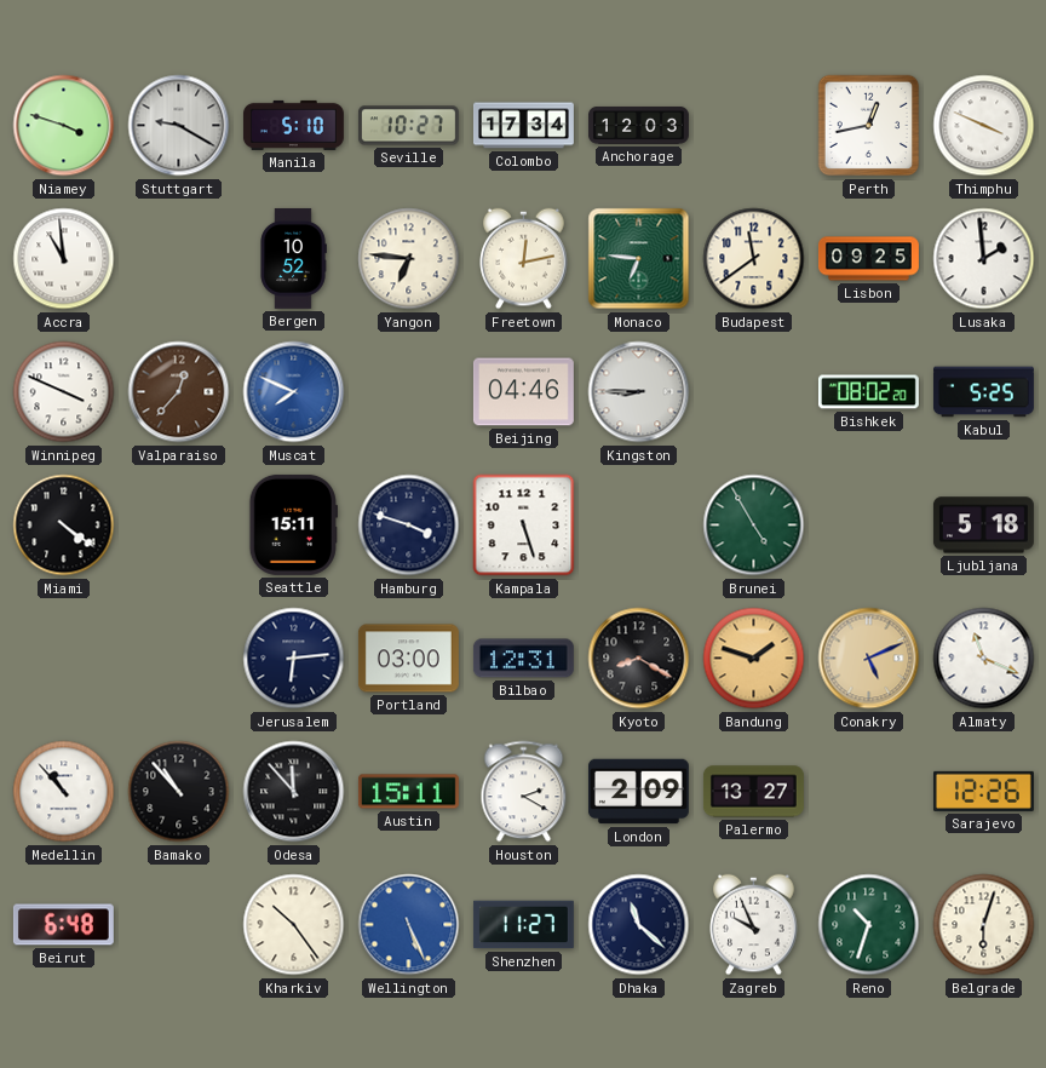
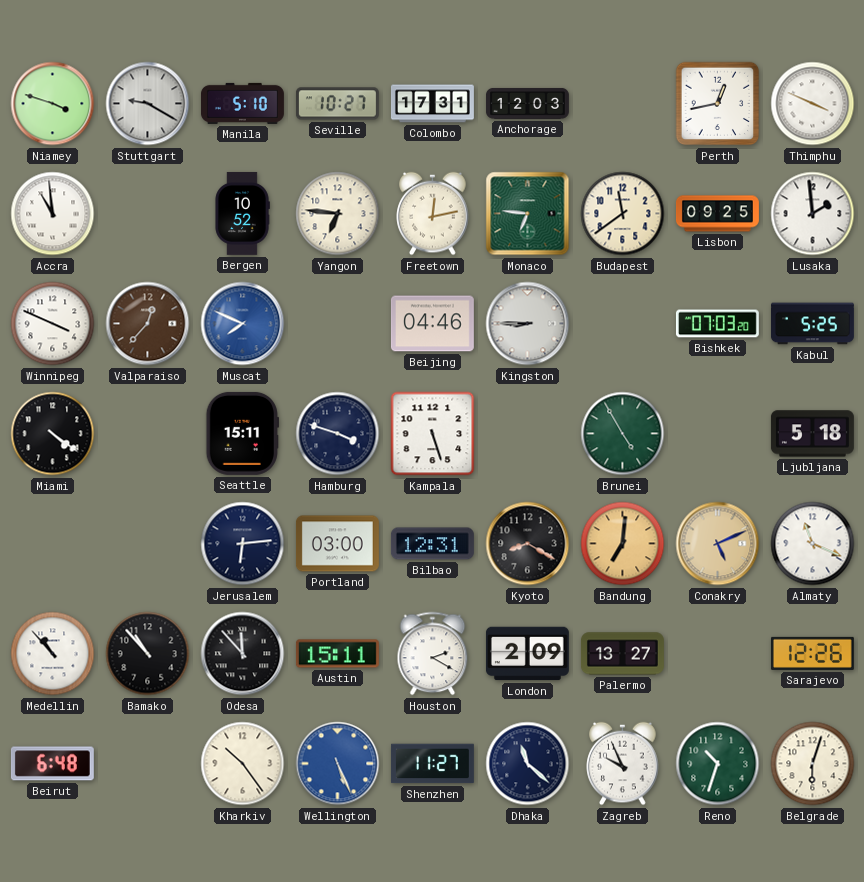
Colombo: 17:34 -> 17:31 (432, 104)
Bishkek: 08:02 -> 07:03 (717, 324)
Bandung: 1:48 -> 7:01 (623, 544)
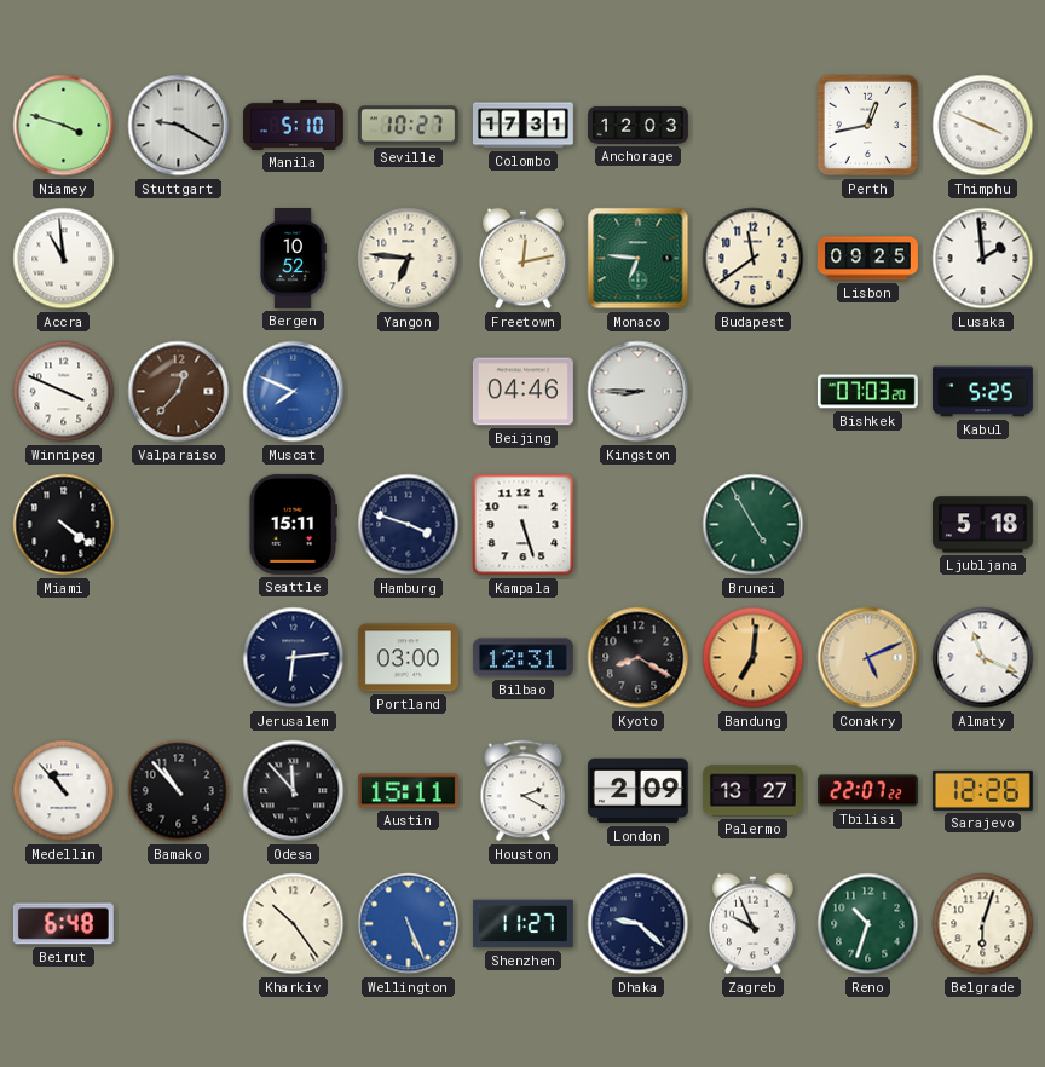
Tbilisi: none -> 22:07 (867, 791)
Dhaka: 11:22 -> 9:22 (639, 924)
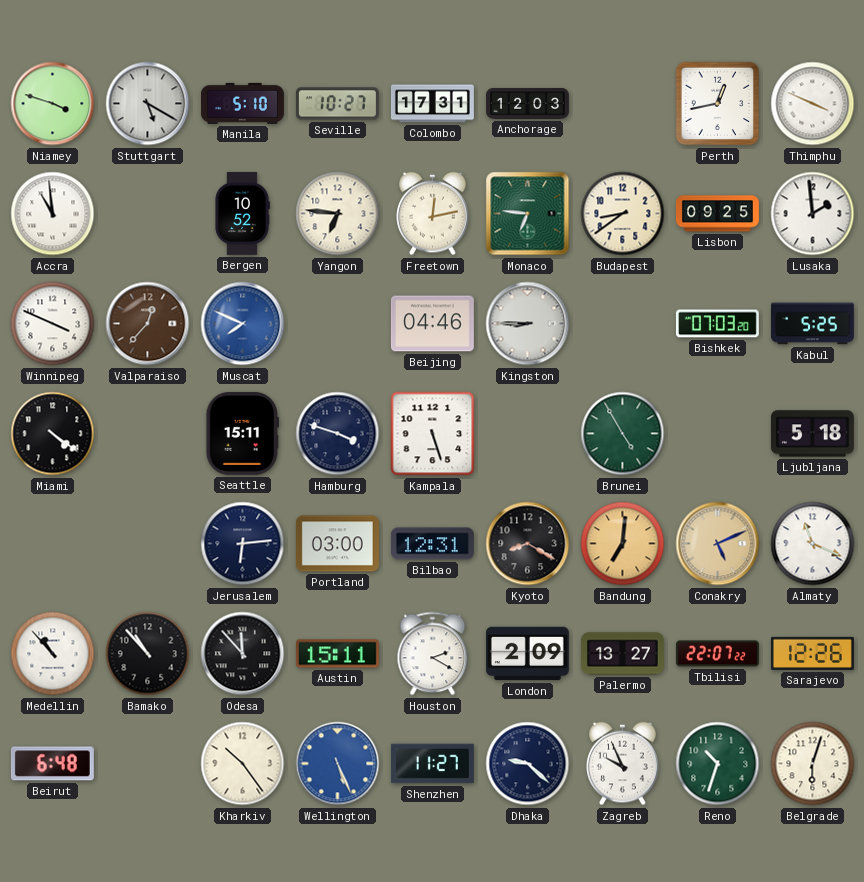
Stuttgart: 9:20 -> 5:20 (148, 104)
Budapest: 11:39 -> 8:39 (623, 214)
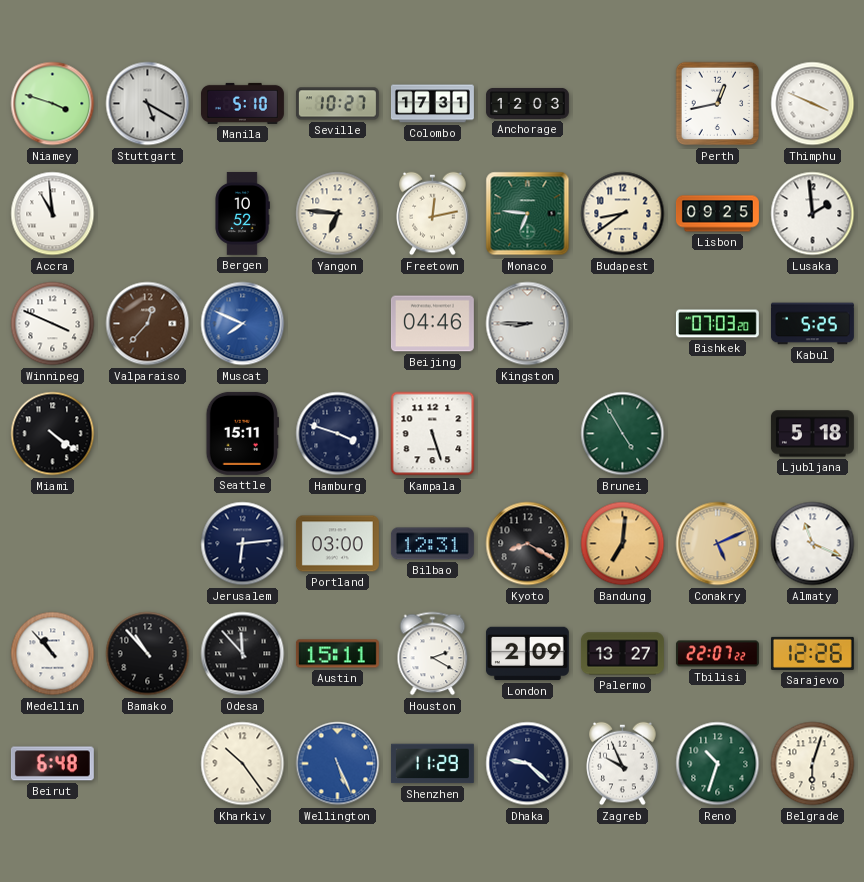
Shenzhen: 11:27 -> 11:29 (432, 764)
